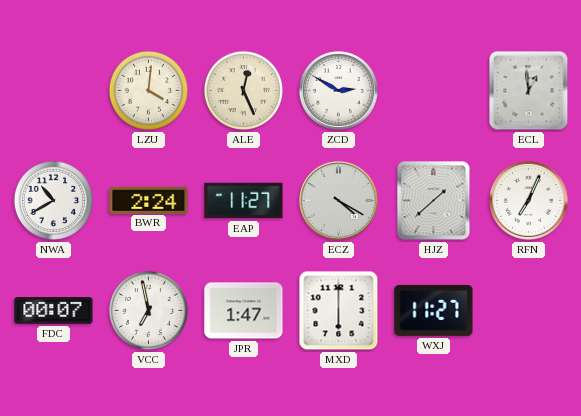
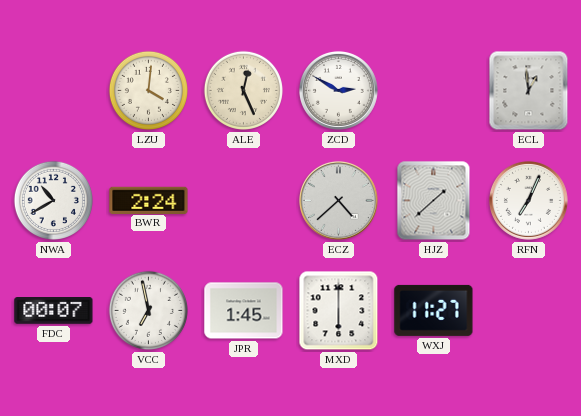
EAP: 11:27 -> none (244, 201)
ECZ: 4:20 -> 4:38 (338, 200)
JPR: 1:47 -> 1:45 (244, 311)
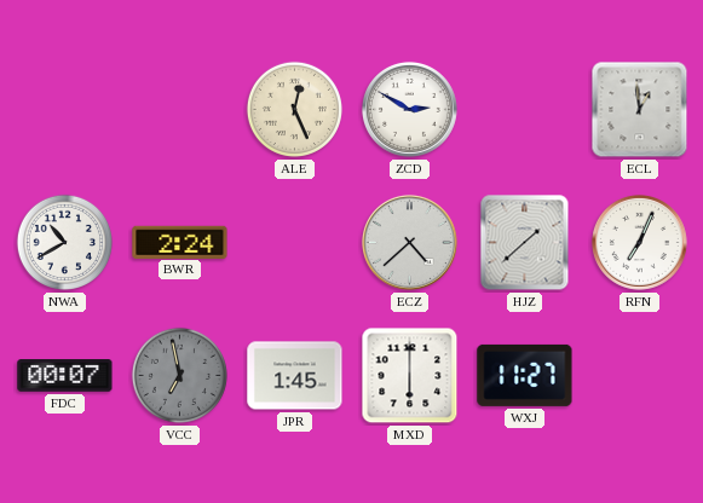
LZU: 4:01 -> none (148, 90)
VCC dial: white -> grey (179, 375)
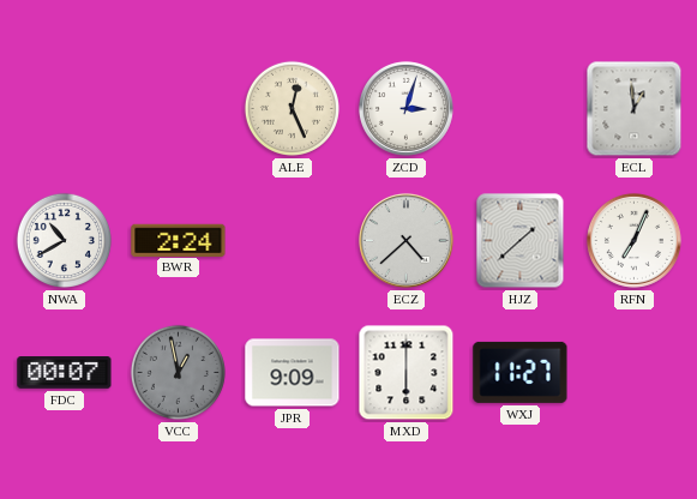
ZCD: 2:50 -> 3:03 (405, 108)
VCC: 6:58 -> 12:58 (178, 372)
JPR: 1:45 -> 9:09 (293, 373)
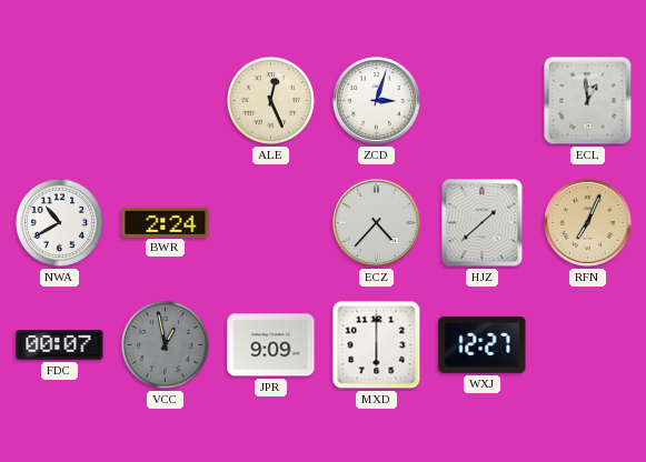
ECZ: 4:38 -> 4:37 (376, 222)
RFN dial: white -> champagne (587, 222)
WXJ: 11:27 -> 12:27 (483, 344)
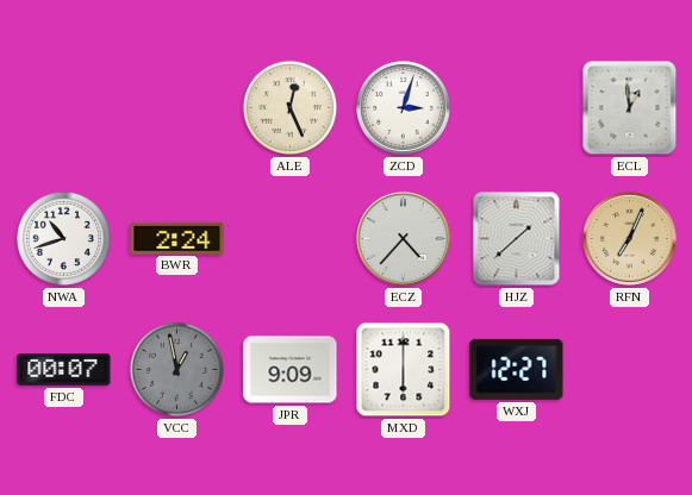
NWA: 10:40 -> 10:42 (63, 238)
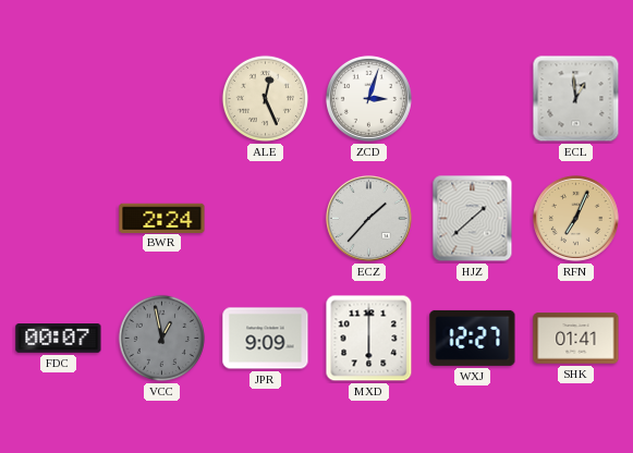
NWA: 10:42 -> none (63, 238)
ECZ: 4:37 -> 1:37 (368, 218)
SHK: none -> 01:41 (576, 339)
